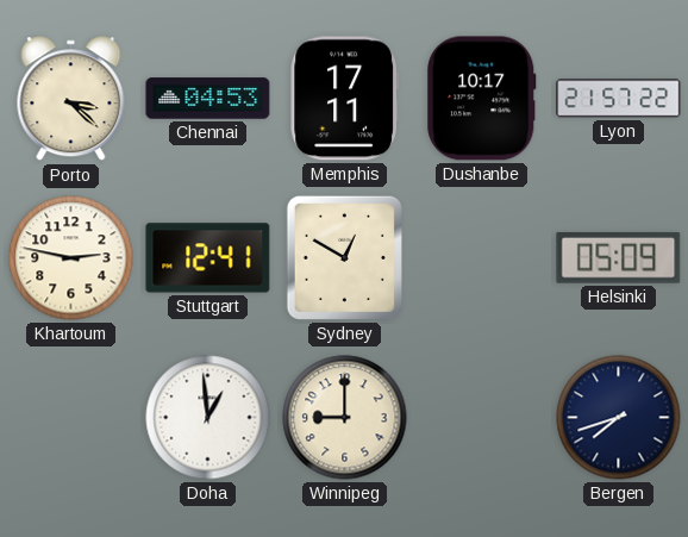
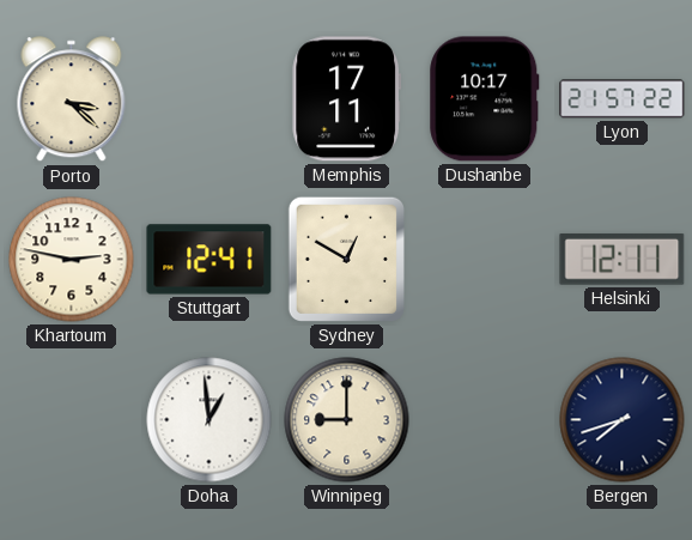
Chennai: 04:53 -> none (208, 99)
Helsinki: 05:09 -> 12:11 (623, 259)
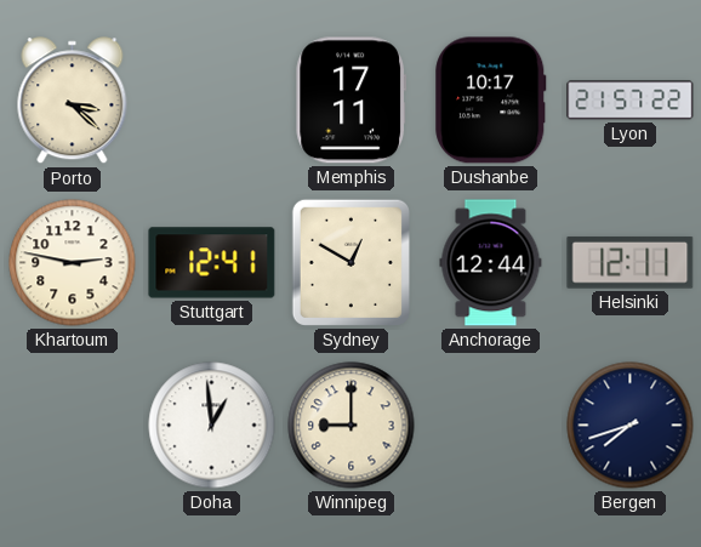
Anchorage: none -> 12:44 (491, 263)
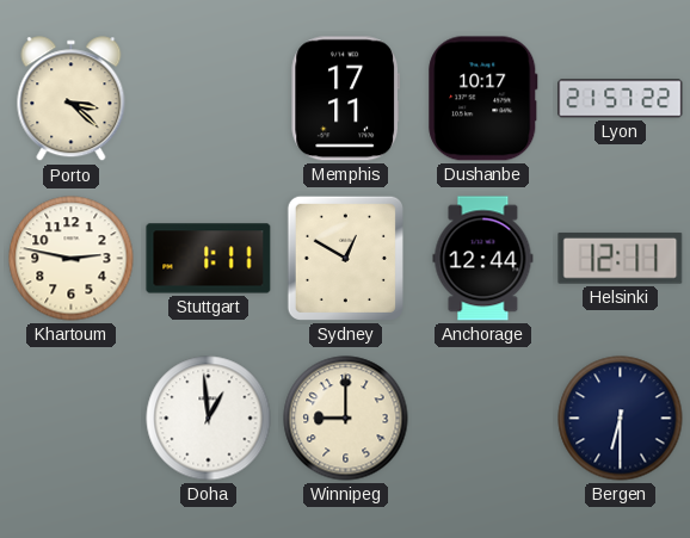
Stuttgart: 12:41 -> 1:11 (209, 259)
Bergen: 7:42 -> 6:30 (621, 419)
